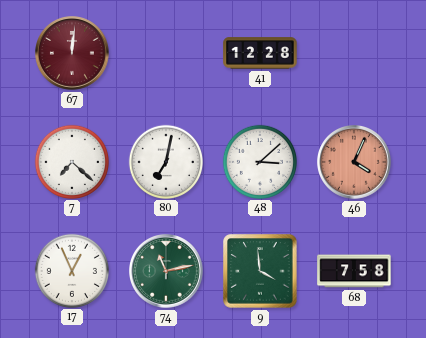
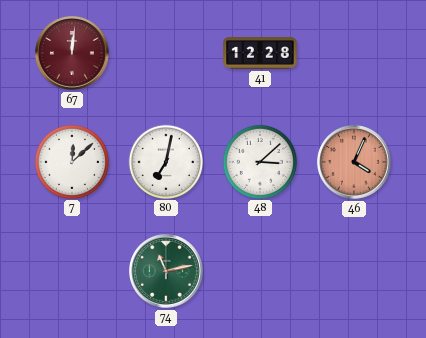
7: 7:22 -> 12:08 (71, 161)
17: 12:56 -> none (71, 270)
9: 3:59 -> none (260, 271)
68: 7:58 -> none (354, 271)
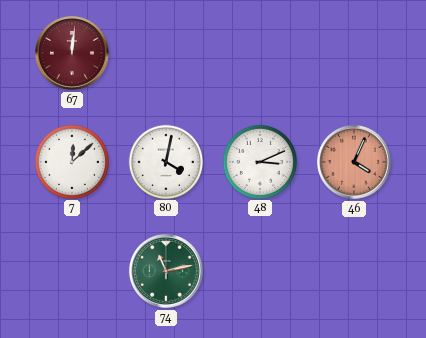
41: 12:28 -> none (260, 53)
80: 7:02 -> 4:02 (165, 161)
48: 3:08 -> 3:11 (259, 161)
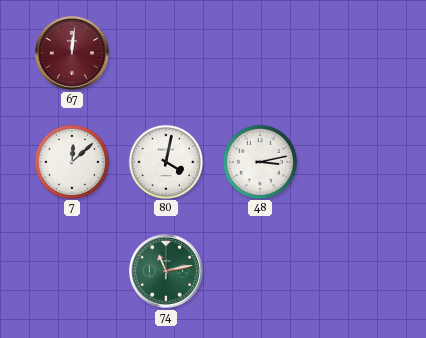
48: 3:11 -> 3:13 (259, 161)
46: 4:04 -> none (355, 163)
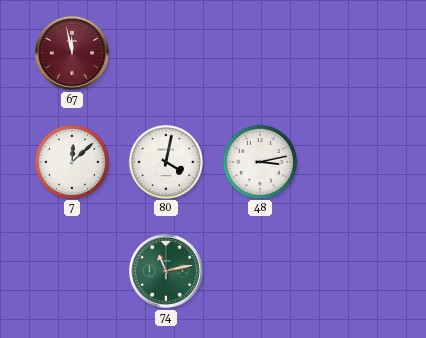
67: 12:01 -> 11:58 (73, 54)
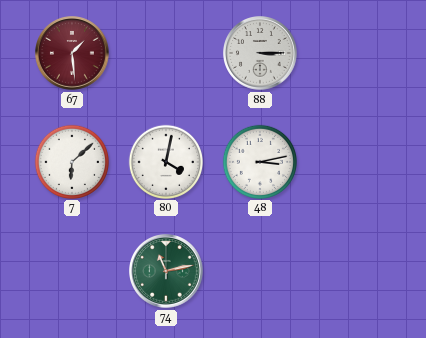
67: 11:58 -> 1:29 (73, 54)
88: none -> 3:15 (261, 54)
7: 12:08 -> 6:08 (71, 161)
